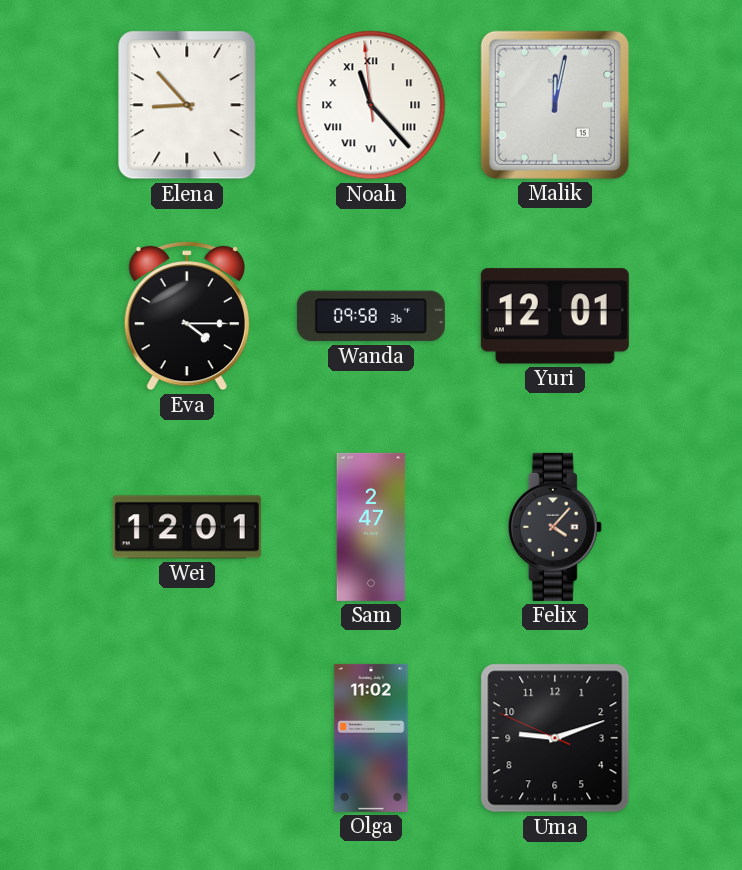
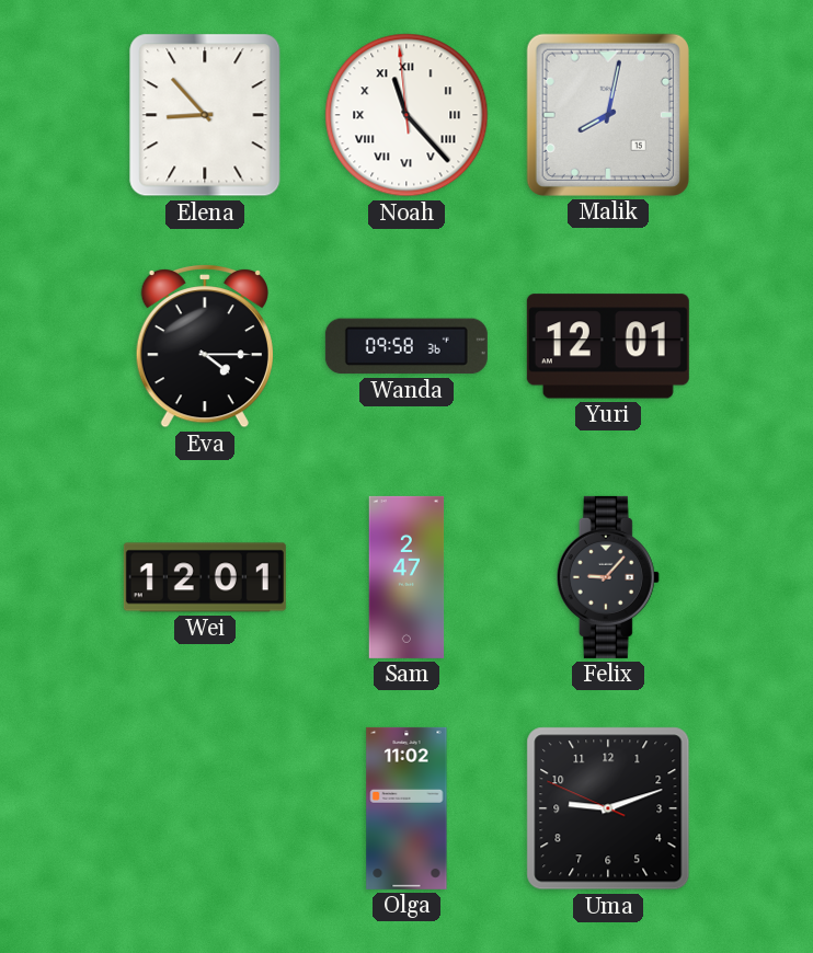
Malik: 12:02 -> 8:02 (608, 115)
Felix: 4:07 -> 9:07 (608, 577)
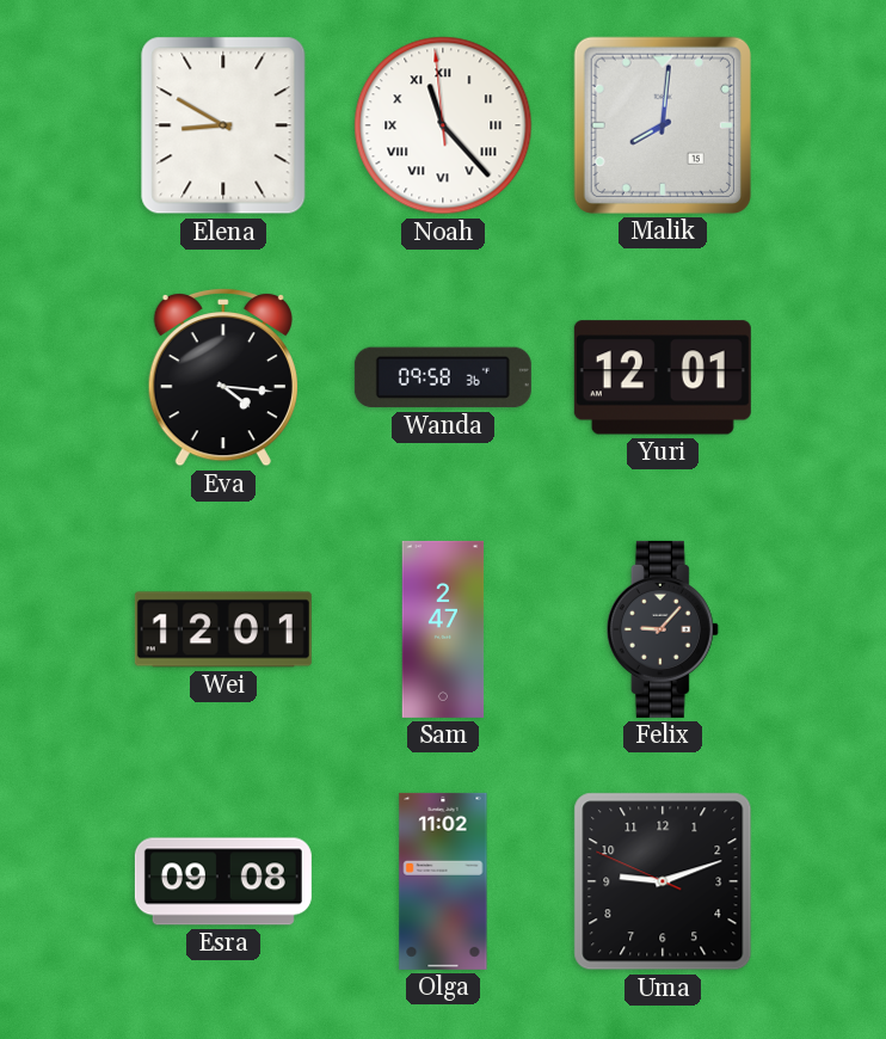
Elena: 8:53 -> 8:50 (223, 125)
Malik: 8:02 -> 8:01 (663, 125)
Eva: 4:15 -> 4:16 (223, 377)
Esra: none -> 09:08 (223, 881)
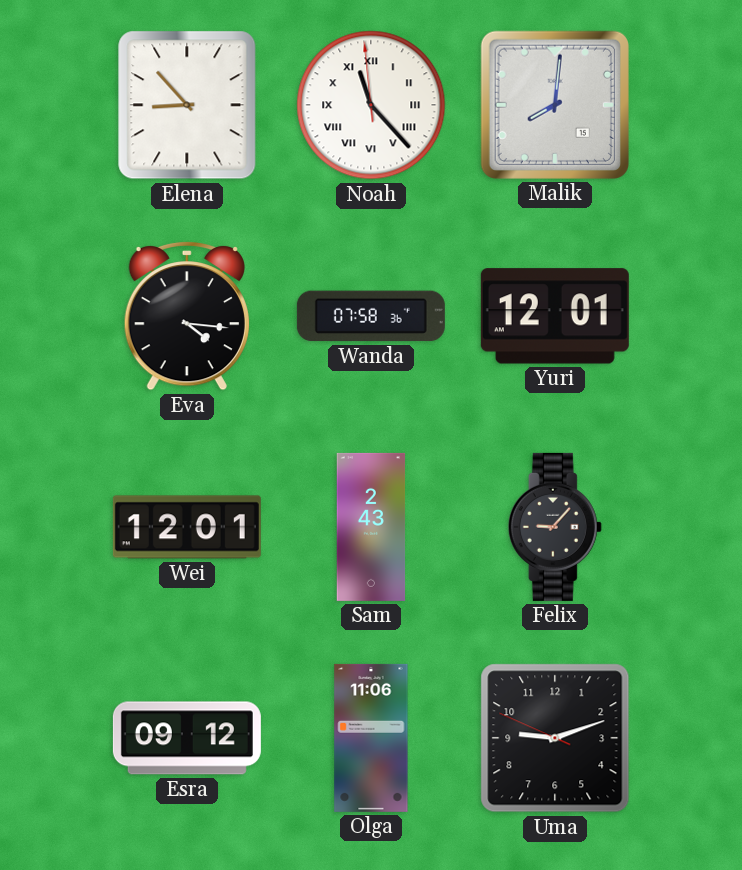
Elena: 8:50 -> 8:53 (187, 105)
Wanda: 09:58 -> 07:58 (371, 316)
Sam: 2:47 -> 2:43 (371, 527)
Esra: 09:08 -> 09:12 (187, 738)
Olga: 11:02 -> 11:06 (371, 738)
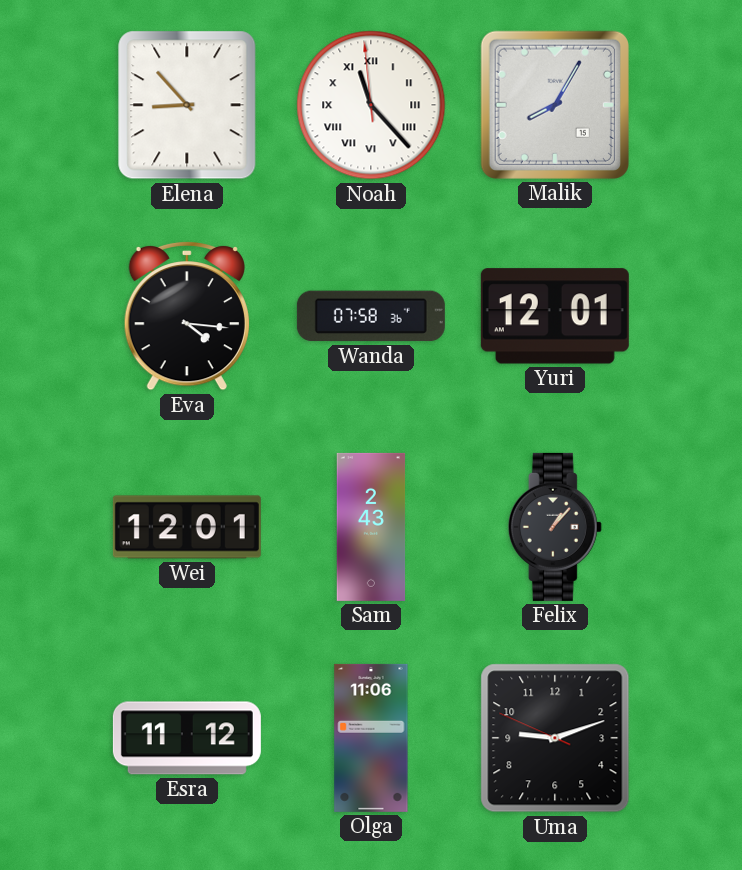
Malik: 8:01 -> 8:05 (555, 105)
Felix: 9:07 -> 1:07 (555, 527)
Esra: 09:12 -> 11:12 (187, 738)
